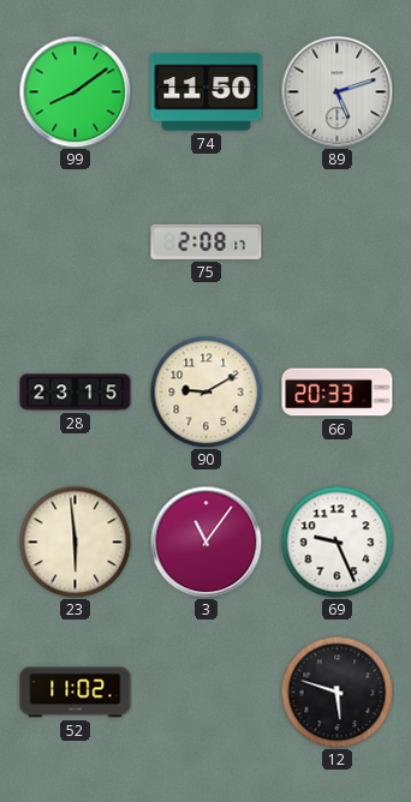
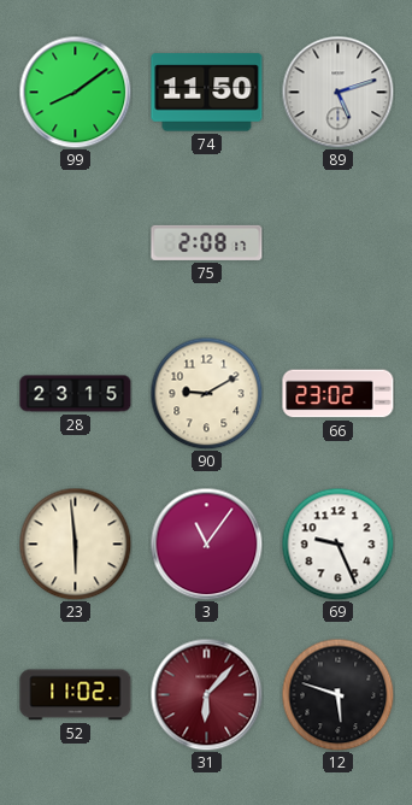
66: 20:33 -> 23:02 (339, 394)
31: none -> 6:07 (206, 694)
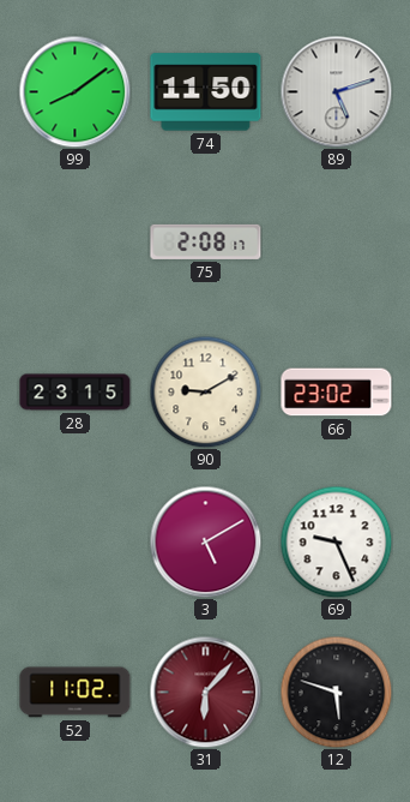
23: 5:59 -> none (75, 543)
3: 11:06 -> 5:10 (205, 541)
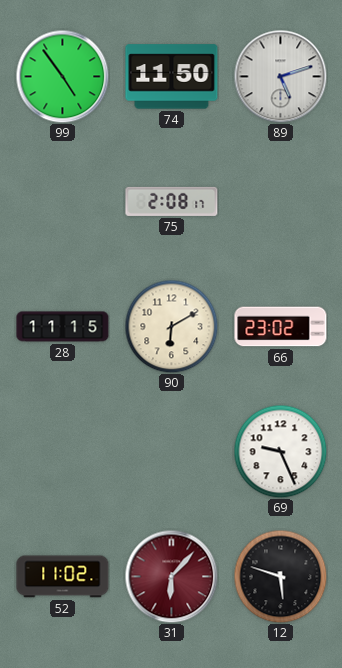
99: 8:09 -> 4:54 (62, 76)
28: 23:15 -> 11:15 (63, 327)
90: 9:10 -> 6:10 (171, 326)
3: 5:10 -> none (205, 541)
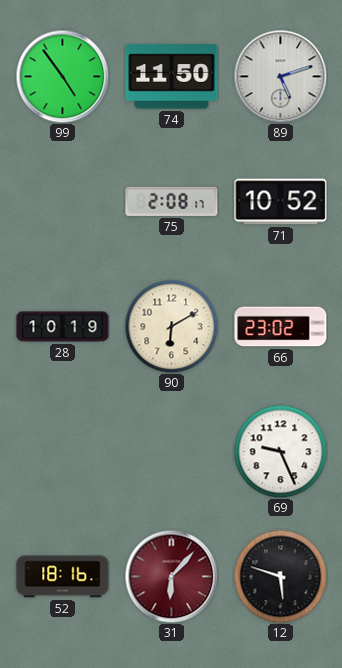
71: none -> 10:52 (281, 202)
28: 11:15 -> 10:19 (63, 327)
52: 11:02 -> 18:16 (63, 577)
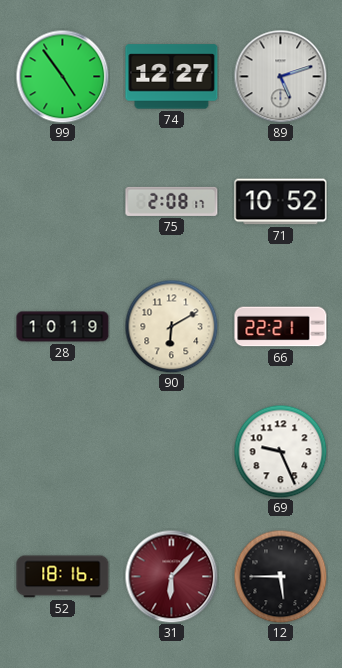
74: 11:50 -> 12:27 (172, 77)
66: 23:02 -> 22:21 (281, 327)
12: 5:48 -> 5:45 (280, 576)
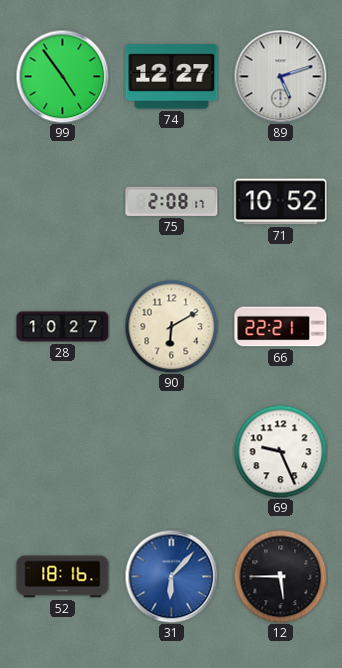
28: 10:19 -> 10:27 (63, 327)
31 dial: burgundy -> blue (171, 576)
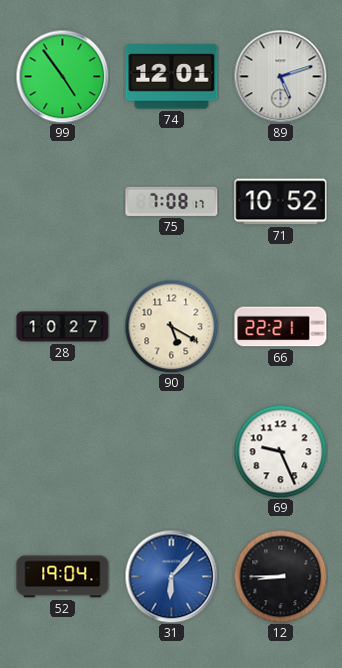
74: 12:27 -> 12:01 (172, 77)
75: 2:08 -> 7:08 (172, 201)
90: 6:10 -> 5:20 (171, 326)
52: 18:16 -> 19:04 (63, 577)
12: 5:45 -> 8:45 (280, 576)
